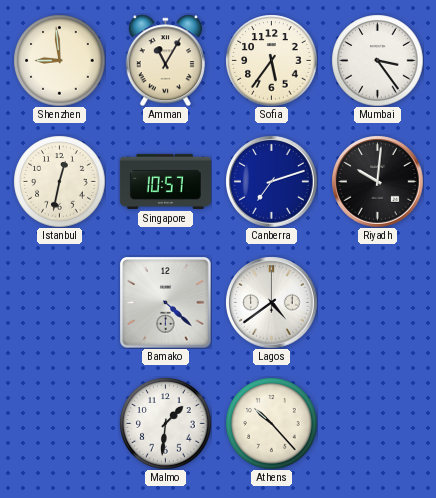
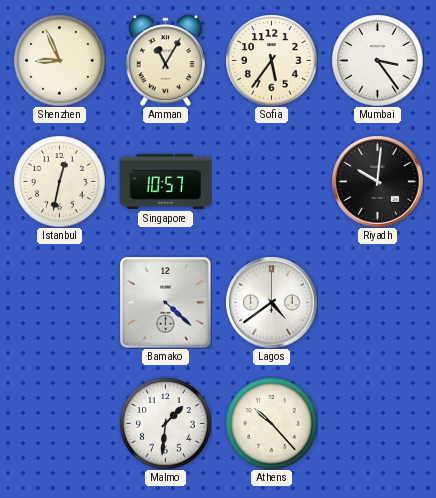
Shenzhen: 8:59 -> 8:56 (59, 60)
Canberra: 7:12 -> none (271, 181)
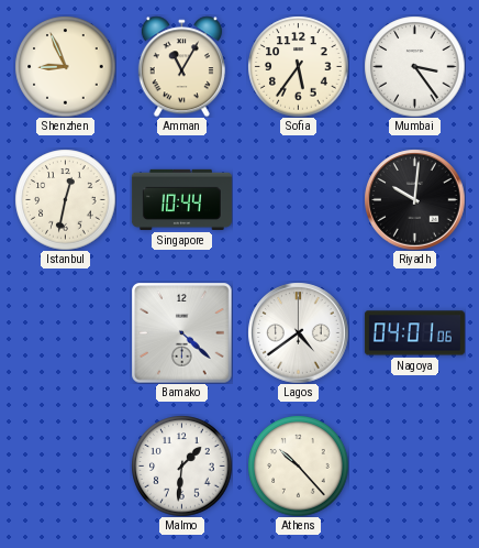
Singapore: 10:57 -> 10:44 (181, 199)
Nagoya: none -> 04:01 (414, 333)
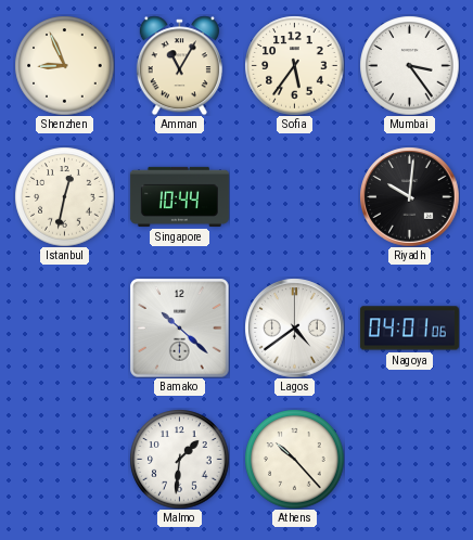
Bamako: 4:22 -> 10:22 (179, 327)
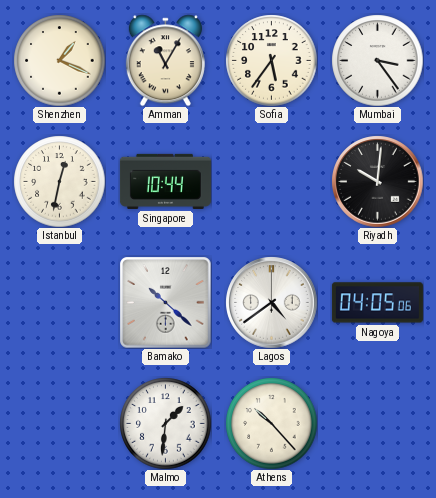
Shenzhen: 8:56 -> 1:19 (59, 60)
Nagoya: 04:01 -> 04:05 (377, 303)
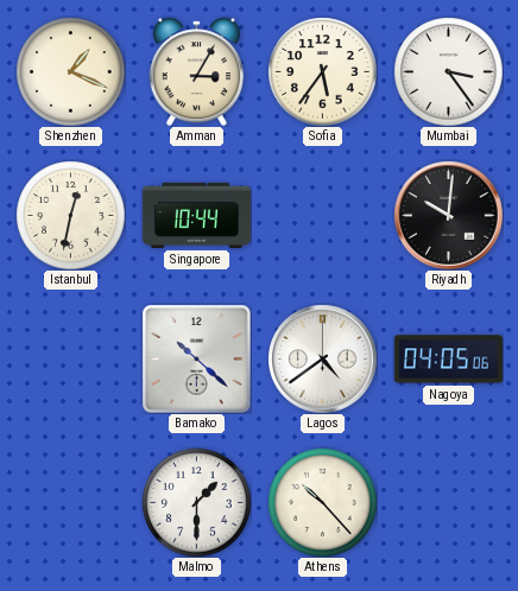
Amman: 11:05 -> 3:05 (196, 71)
Malmo: 1:31 -> 1:30 (196, 502)
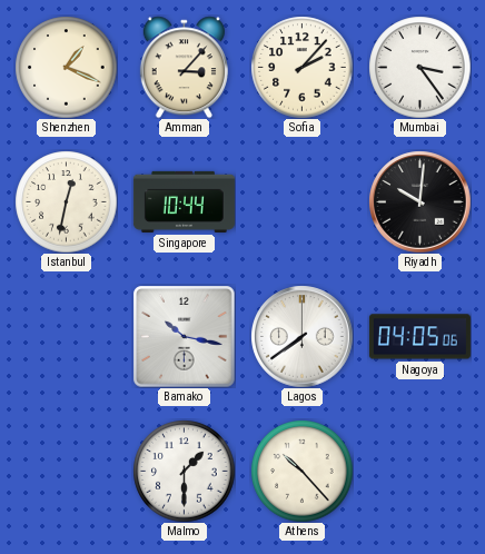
Amman: 3:05 -> 3:07 (184, 67)
Sofia: 5:36 -> 2:07 (301, 67)
Bamako: 10:22 -> 10:17 (184, 336)
Lagos: 4:39 -> 7:39 (301, 336)
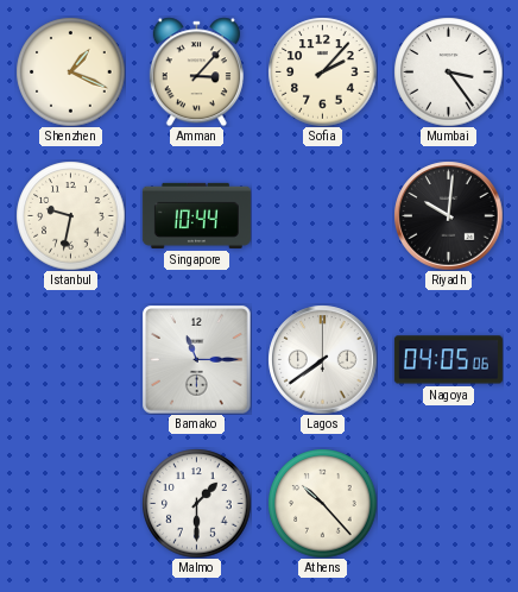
Istanbul: 12:32 -> 9:32 (70, 215)
Bamako: 10:17 -> 11:15 (196, 359)
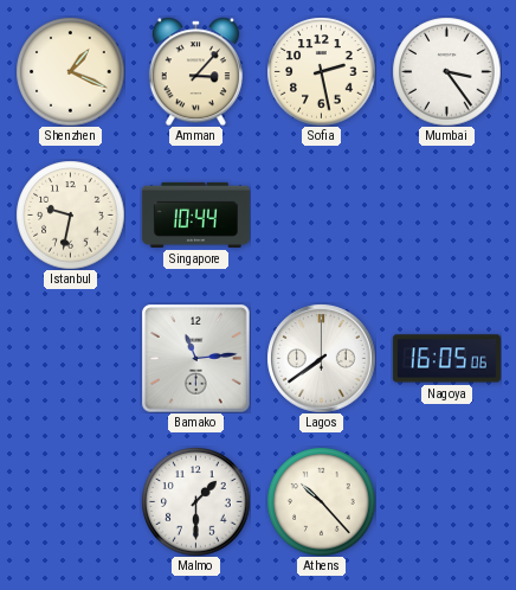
Sofia: 2:07 -> 2:28 (321, 71)
Riyadh: 10:01 -> none (448, 215)
Bamako: 11:15 -> 11:14 (195, 358)
Nagoya: 04:05 -> 16:05 (446, 359)
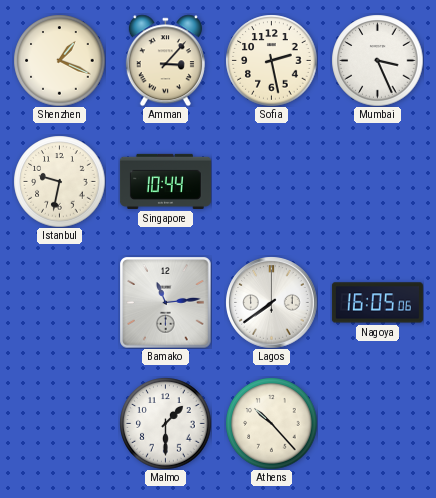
Mumbai: 3:24 -> 3:26 (377, 60)
